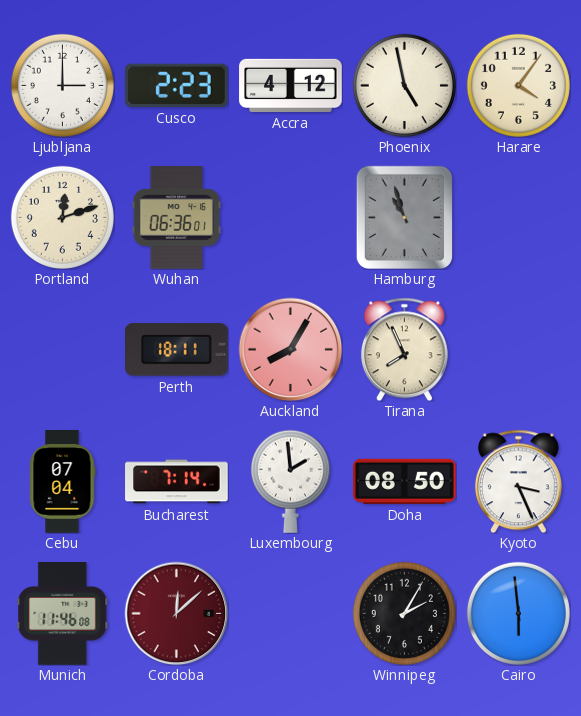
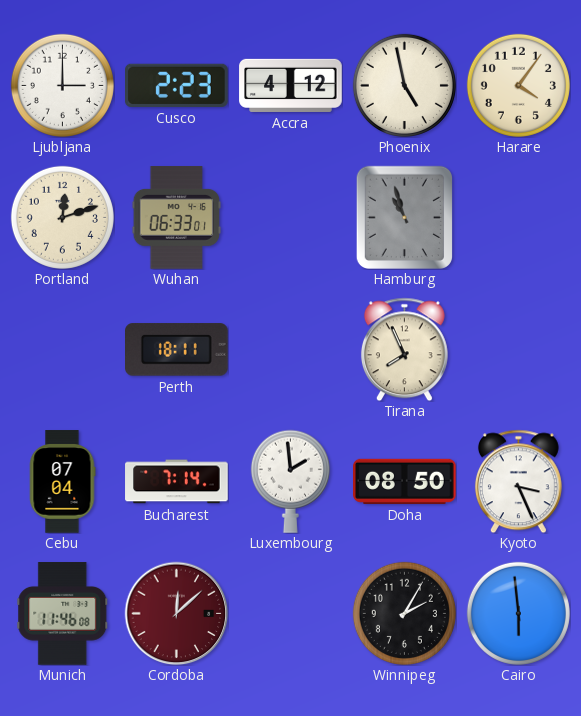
Wuhan: 06:36 -> 06:33 (177, 218)
Auckland: 8:05 -> none (290, 349)
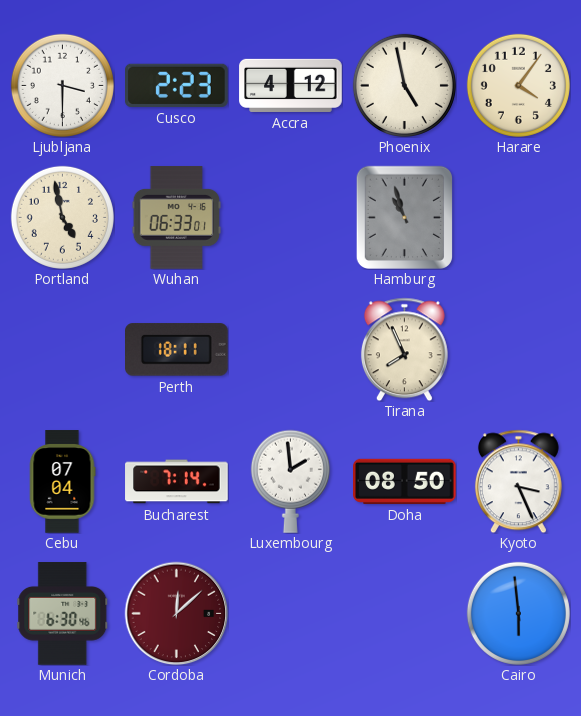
Ljubljana: 3:00 -> 3:30 (62, 85)
Portland: 12:12 -> 4:58 (62, 217)
Munich: 11:46 -> 6:30 (63, 614)
Winnipeg: 2:05 -> none (404, 613)
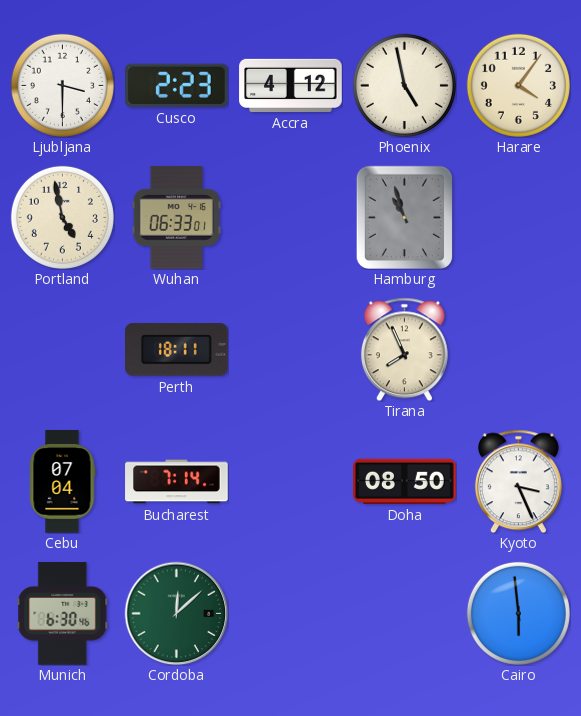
Luxembourg: 1:59 -> none (290, 481)
Cordoba dial: burgundy -> green (176, 613)
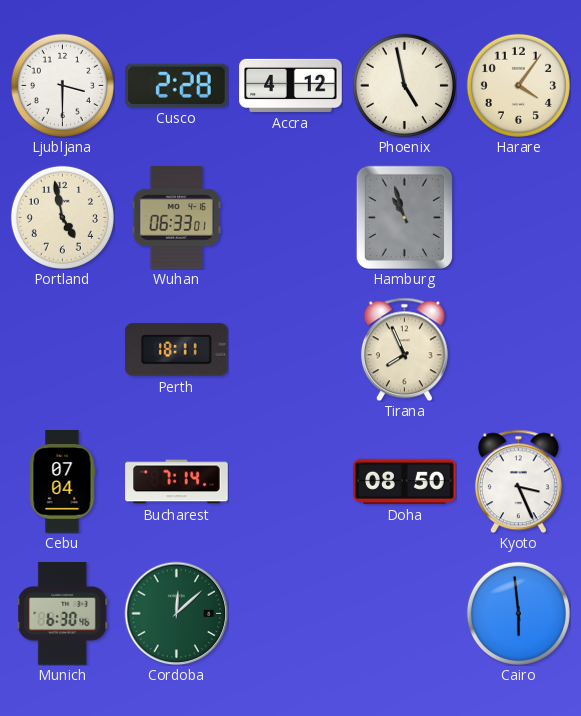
Cusco: 2:23 -> 2:28 (177, 85)
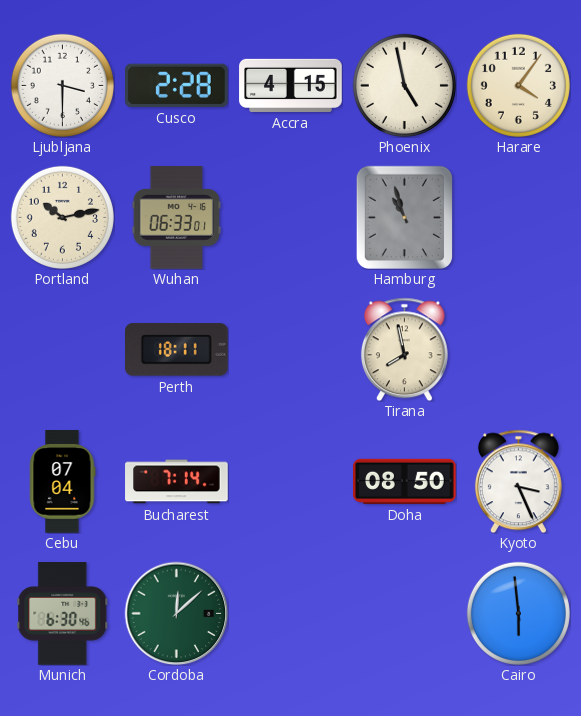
Accra: 4:12 -> 4:15 (291, 85)
Portland: 4:58 -> 10:13 (62, 217)
Tirana: 7:56 -> 7:58 (404, 349)
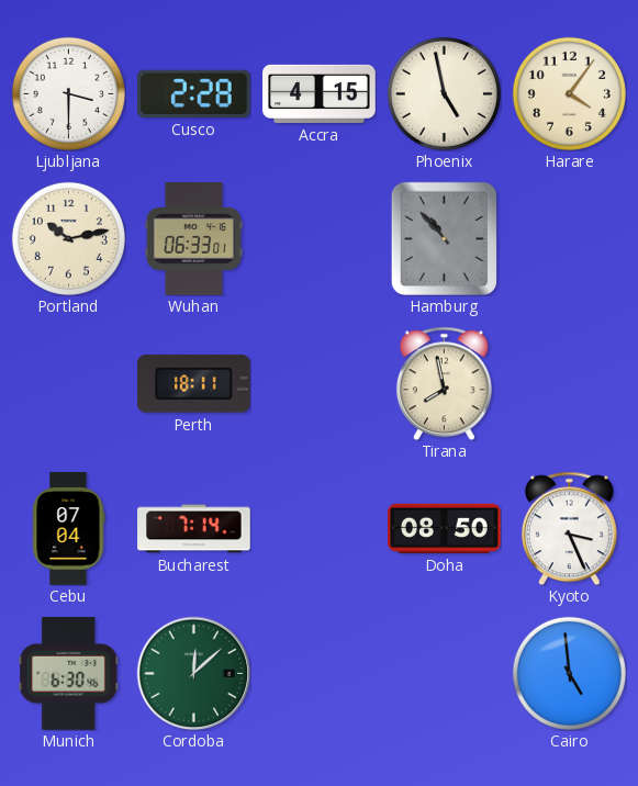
Hamburg: 10:57 -> 10:53 (444, 238)
Cairo: 5:59 -> 4:59 (569, 673)
